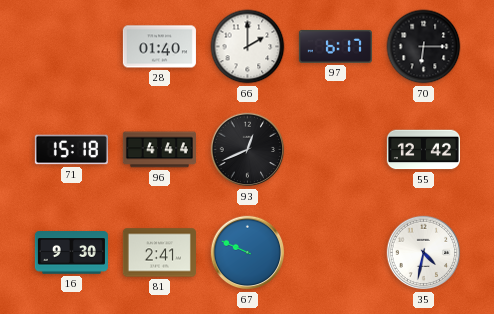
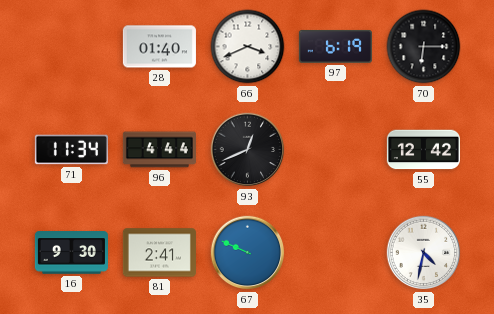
66: 2:00 -> 3:41 (248, 47)
97: 6:17 -> 6:19 (335, 46)
71: 15:18 -> 11:34 (71, 150)
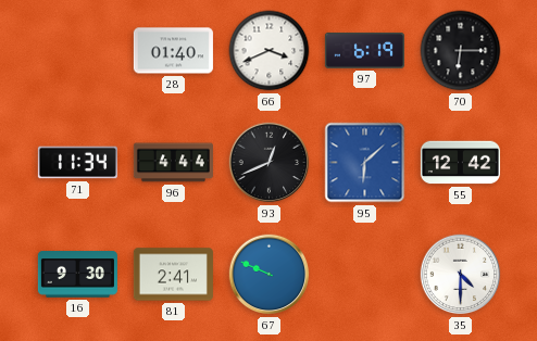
95: none -> 6:08 (365, 163)
35: 4:32 -> 4:30 (461, 275)
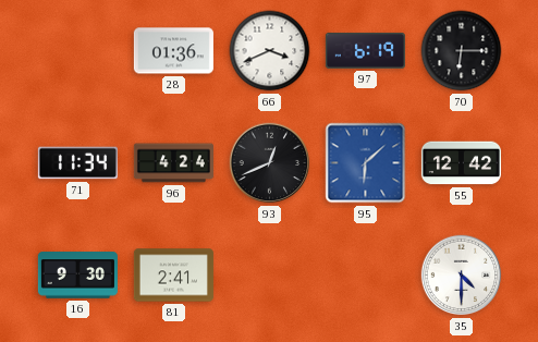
28: 01:40 -> 01:36 (173, 51)
96: 4:44 -> 4:24 (173, 163)
67: 9:49 -> none (270, 275)
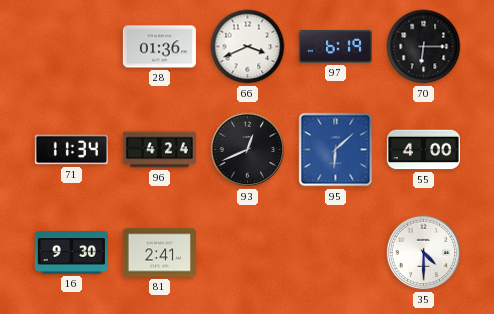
55: 12:42 -> 4:00 (423, 150)
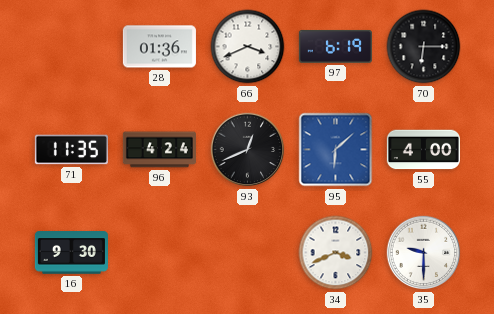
71: 11:34 -> 11:35 (71, 150)
81: 2:41 -> none (159, 253)
34: none -> 3:41 (336, 253)
35: 4:30 -> 9:30 (424, 253)
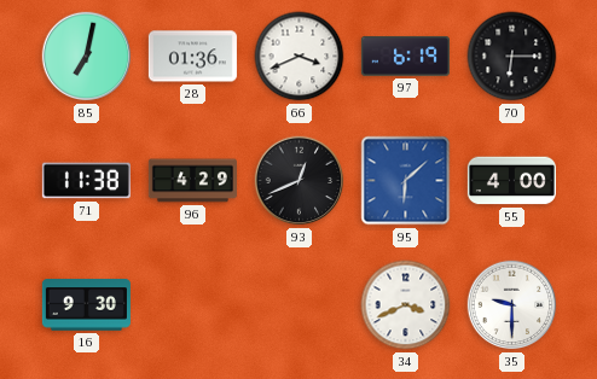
85: none -> 7:02 (87, 57)
71: 11:35 -> 11:38 (86, 181)
96: 4:24 -> 4:29 (192, 181)
